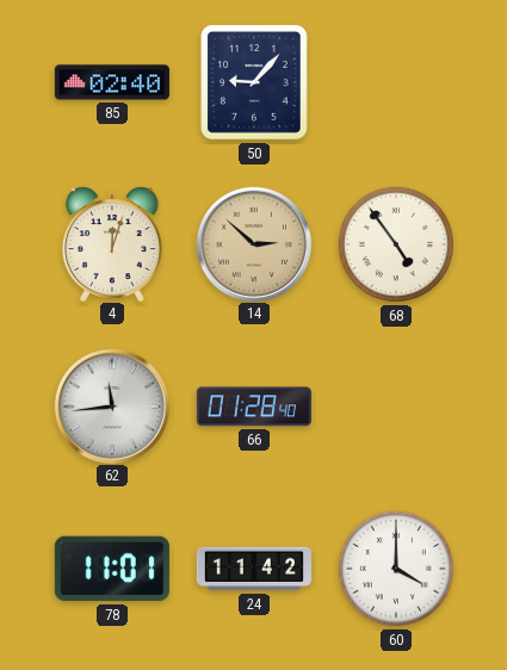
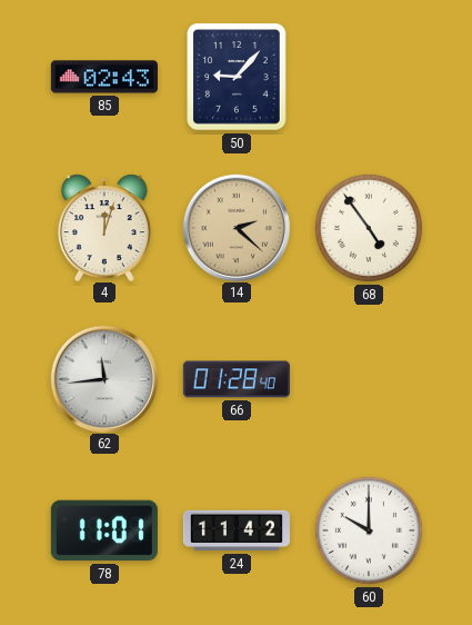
85: 02:40 -> 02:43 (104, 77)
14: 2:52 -> 2:22 (235, 227)
60: 4:00 -> 10:00 (369, 530)
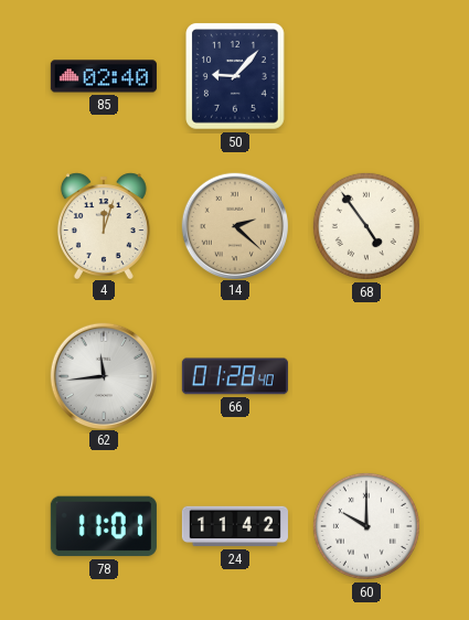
85: 02:43 -> 02:40 (104, 76)
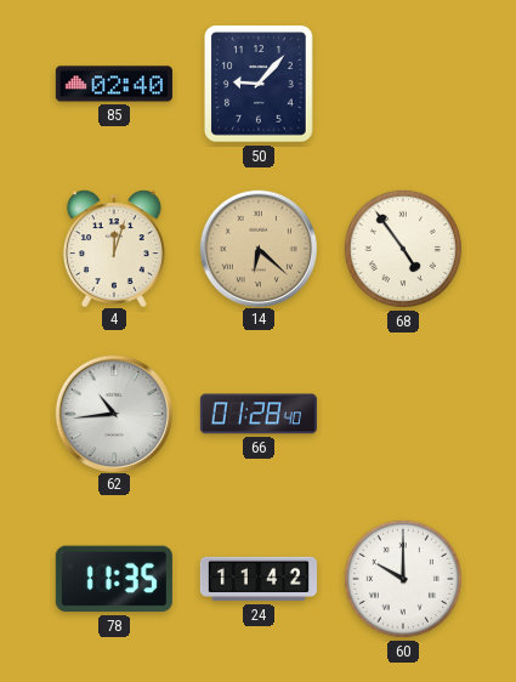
14: 2:22 -> 6:22 (257, 248)
62: 11:44 -> 10:44 (113, 413)
78: 11:01 -> 11:35 (114, 579)
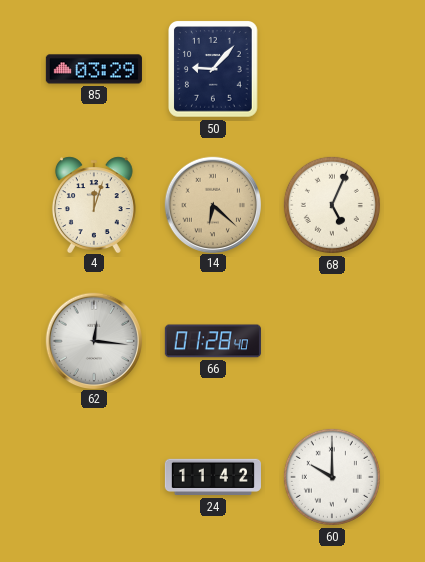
85: 02:40 -> 03:29 (94, 69)
68: 4:54 -> 5:04 (332, 205)
62: 10:44 -> 12:16 (93, 340)
78: 11:35 -> none (114, 579)
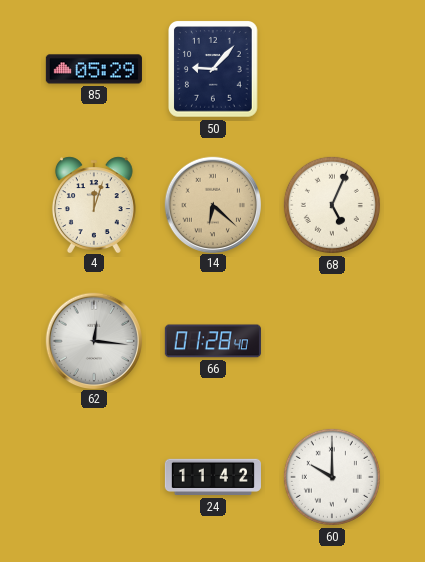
85: 03:29 -> 05:29 (94, 69)
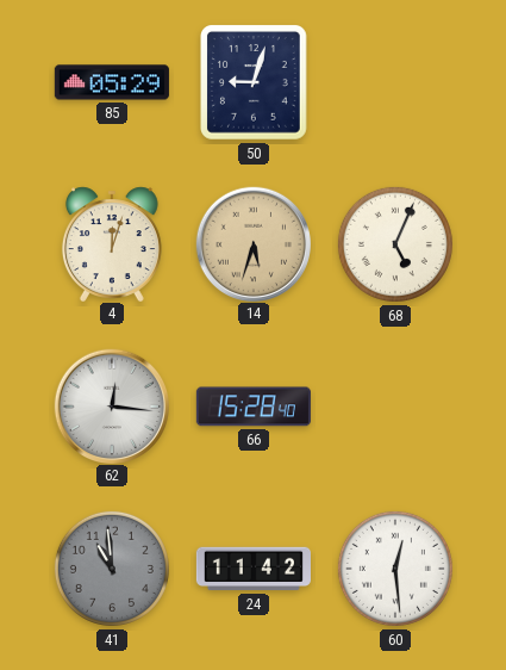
50: 9:07 -> 9:03 (255, 83)
14: 6:22 -> 5:33 (252, 243)
66: 01:28 -> 15:28 (254, 407)
41: none -> 10:59 (112, 569)
60: 10:00 -> 12:29 (395, 569)
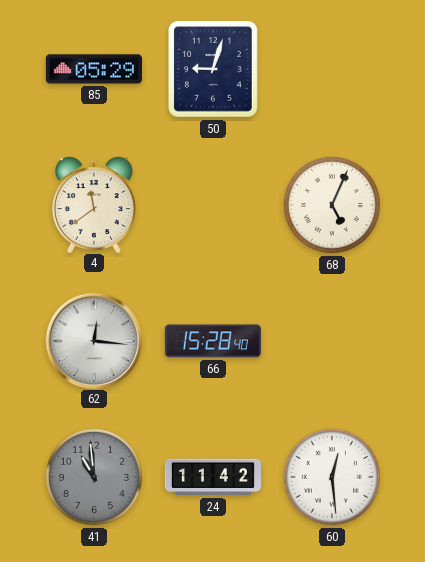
4: 12:03 -> 11:39 (94, 204)
14: 5:33 -> none (252, 243)
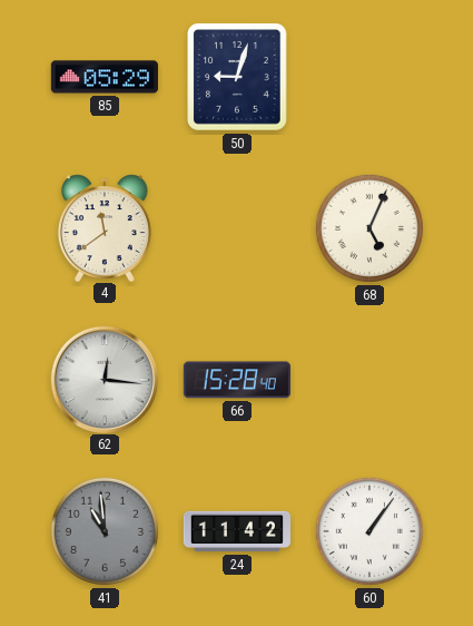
60: 12:29 -> 1:06 (369, 531)
